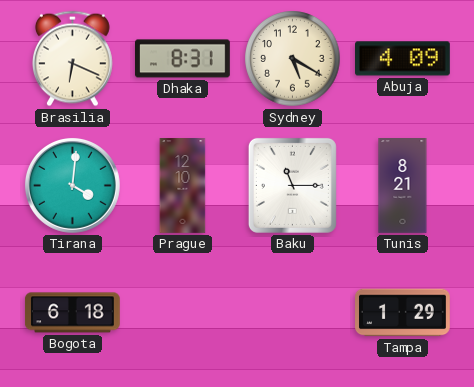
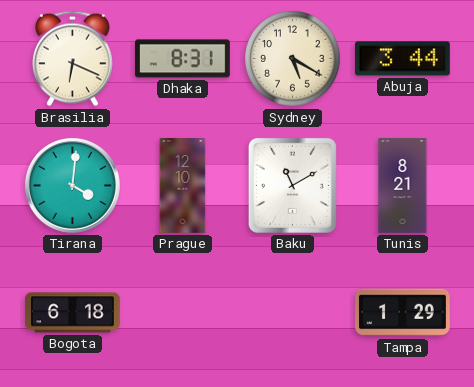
Abuja: 4:09 -> 3:44 (403, 59)
Baku: 11:15 -> 11:10 (292, 185)
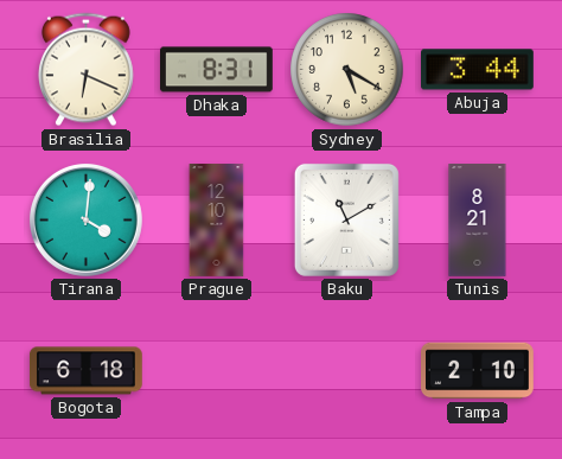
Tampa: 1:29 -> 2:10 (478, 371)
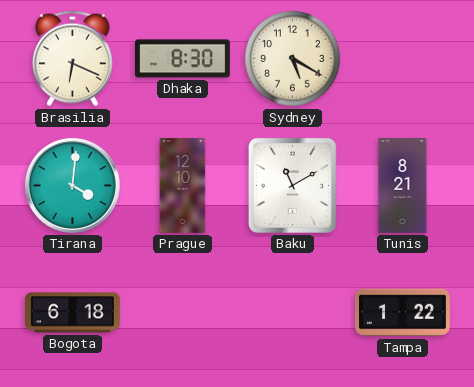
Dhaka: 8:31 -> 8:30 (183, 59)
Abuja: 3:44 -> none (478, 70)
Tampa: 2:10 -> 1:22 (403, 313)
